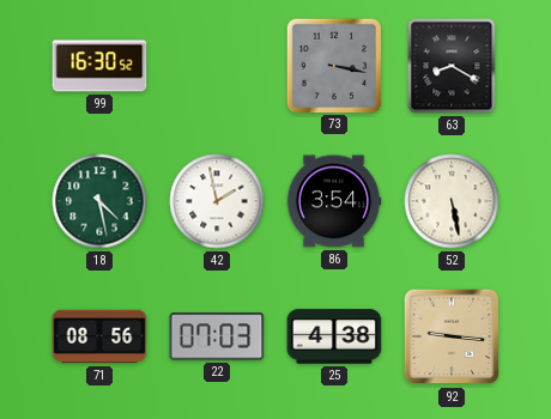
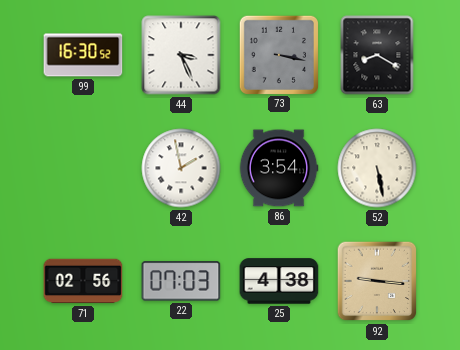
44: none -> 3:26 (181, 55)
18: 4:28 -> none (99, 201)
71: 08:56 -> 02:56 (83, 281)
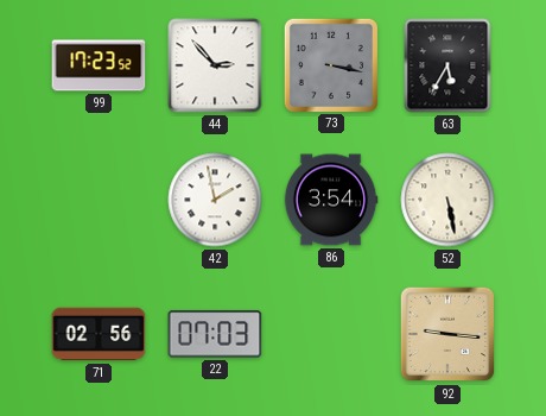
99: 16:30 -> 17:23 (99, 65)
44: 3:26 -> 2:53 (215, 65)
63: 8:20 -> 5:35 (447, 65)
25: 4:38 -> none (279, 281)
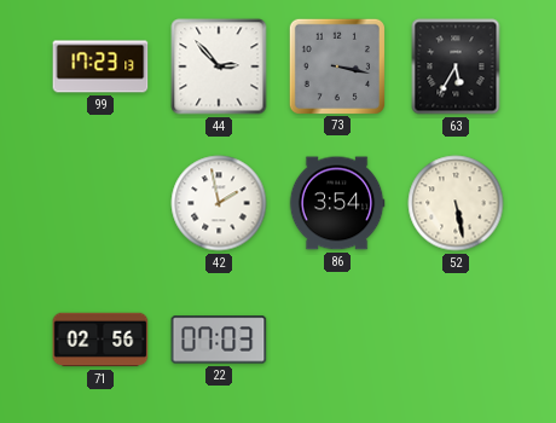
99: 17:23:52 -> 17:23:13 (100, 66)
92: 9:16 -> none (447, 334)
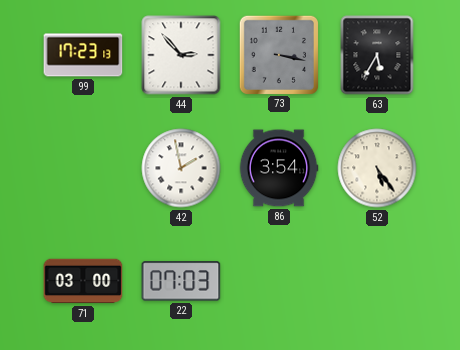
52: 5:28 -> 5:24 (377, 168)
71: 02:56 -> 03:00 (83, 281)
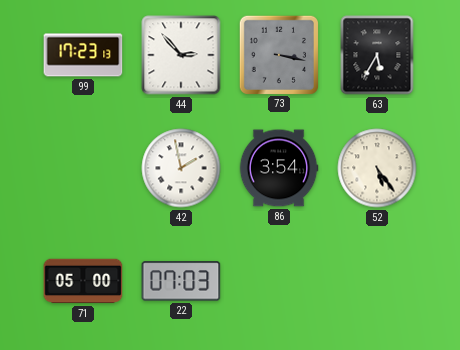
71: 03:00 -> 05:00 (83, 281)
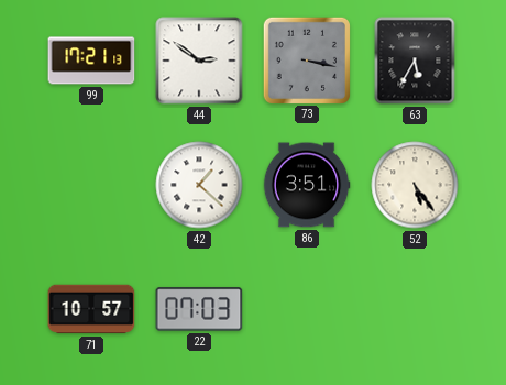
99: 17:23 -> 17:21 (91, 61)
44: 2:53 -> 2:51 (199, 61)
42: 1:58 -> 1:22 (199, 185)
86: 3:54 -> 3:51 (307, 185)
71: 05:00 -> 10:57 (91, 309)
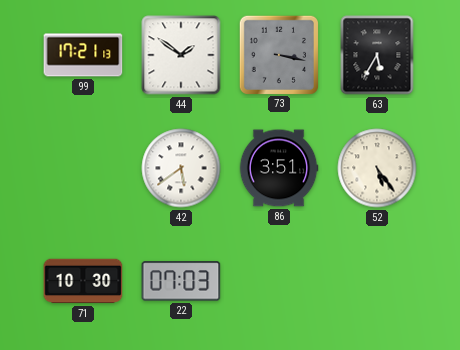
44: 2:51 -> 1:51 (181, 55)
42: 1:22 -> 5:39 (181, 168)
71: 10:57 -> 10:30 (83, 281)
